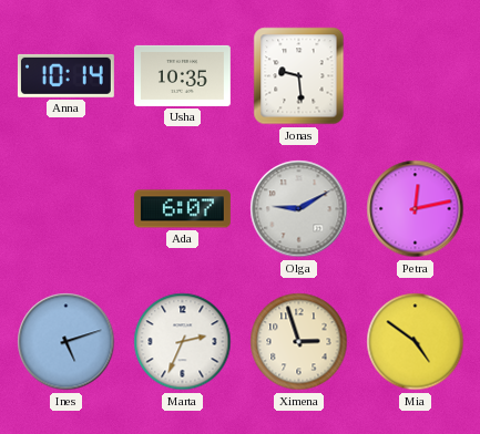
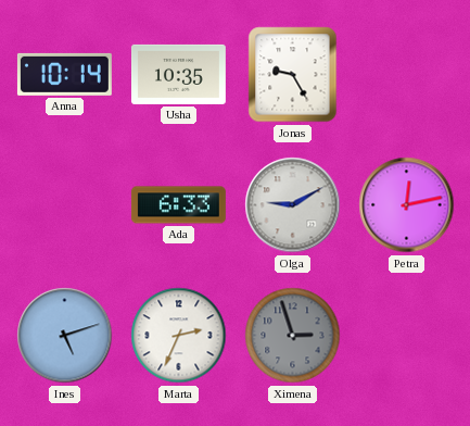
Jonas: 9:29 -> 9:25 (293, 75)
Ada: 6:07 -> 6:33 (178, 205)
Ximena dial: cream -> grey (293, 336)
Mia: 4:51 -> none (416, 342)
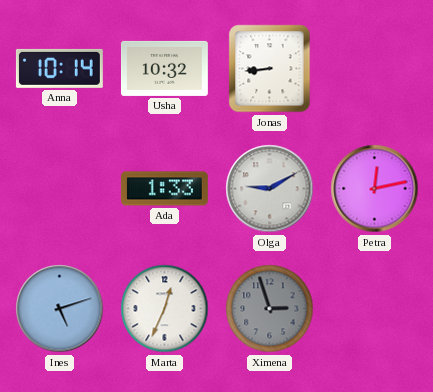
Usha: 10:35 -> 10:32 (164, 68)
Jonas: 9:25 -> 8:44 (270, 69)
Ada: 6:33 -> 1:33 (164, 189)
Marta: 2:34 -> 12:34 (165, 309)
